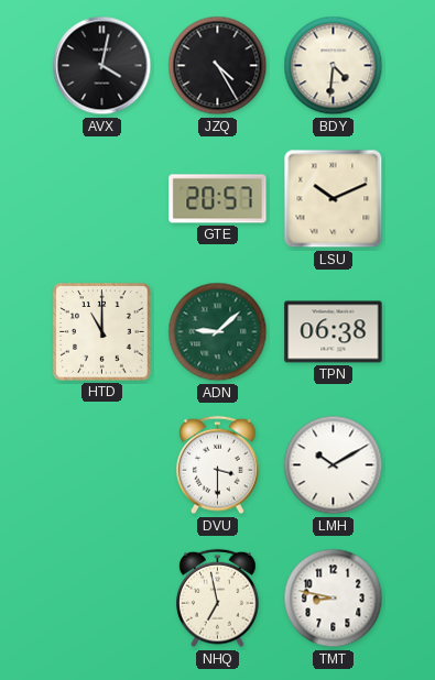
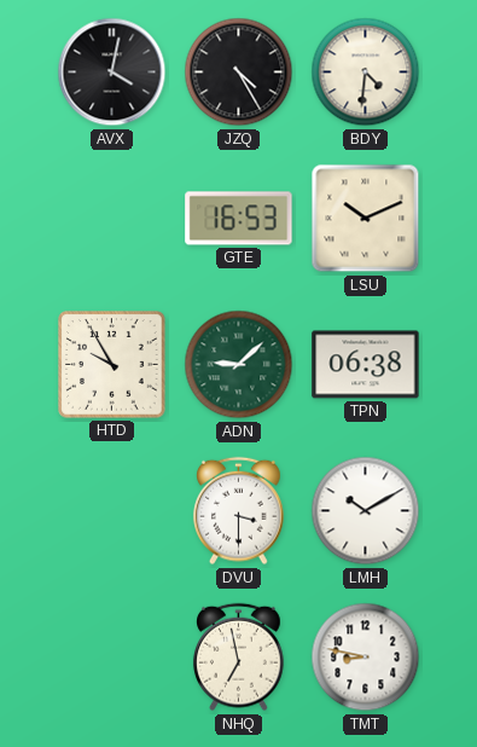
GTE: 20:57 -> 16:53 (239, 219)
HTD: 11:00 -> 9:55 (112, 365)
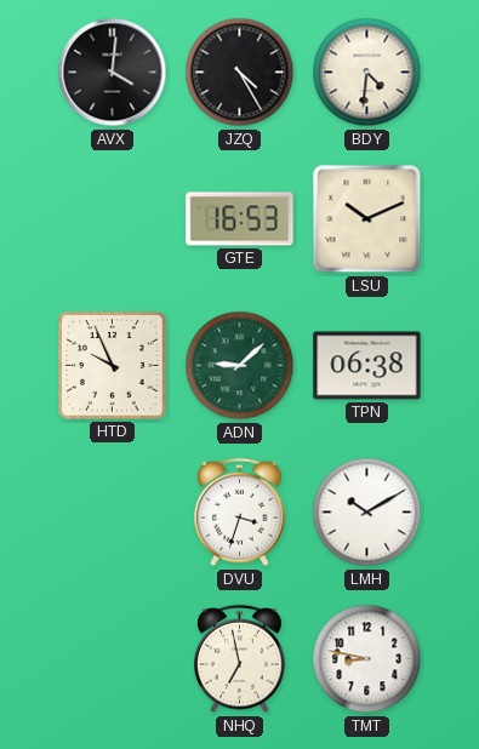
AVX: 4:02 -> 4:01 (113, 73)
HTD: 9:55 -> 9:56 (113, 366)
DVU: 3:30 -> 3:33 (240, 513)
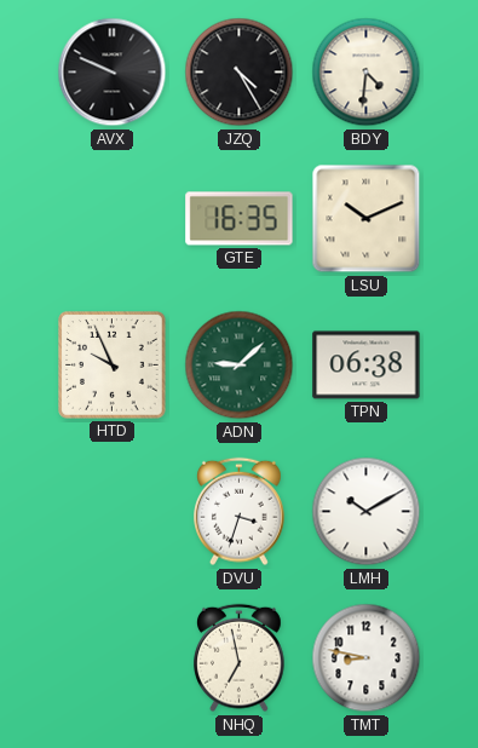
AVX: 4:01 -> 9:49 (113, 73)
GTE: 16:53 -> 16:35 (240, 219)
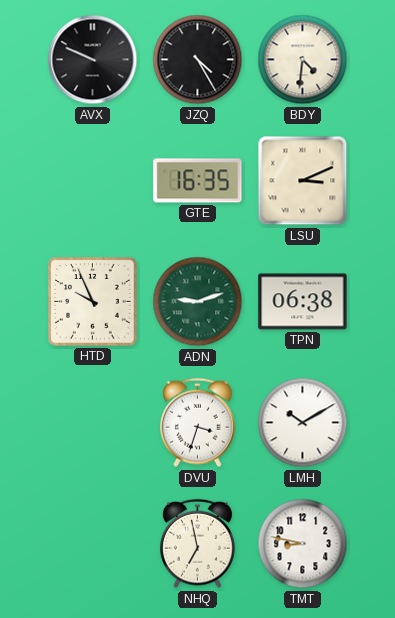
LSU: 10:11 -> 3:11 (303, 181)
ADN: 9:08 -> 9:12 (198, 302)
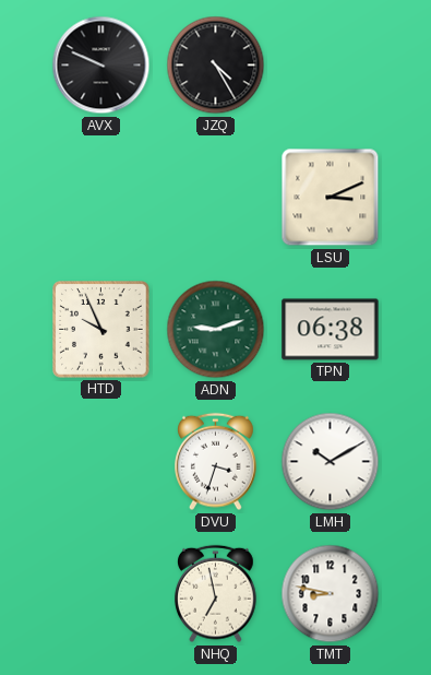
BDY: 4:31 -> none (303, 60)
GTE: 16:35 -> none (198, 181)
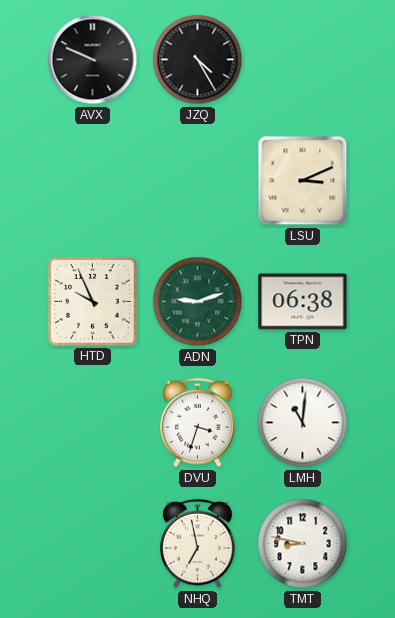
LMH: 10:10 -> 11:01 (303, 423)
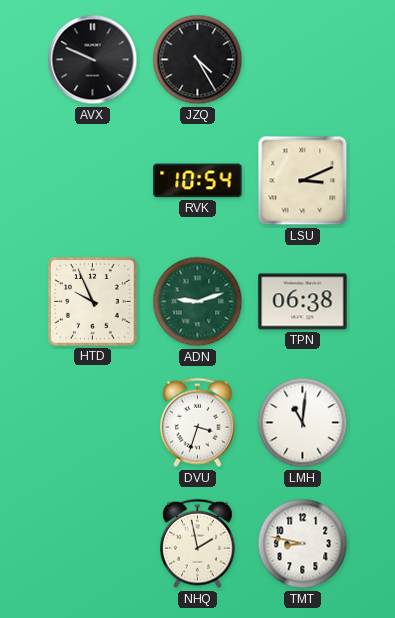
RVK: none -> 10:54 (198, 181)
NHQ: 6:58 -> 1:58 (198, 544)
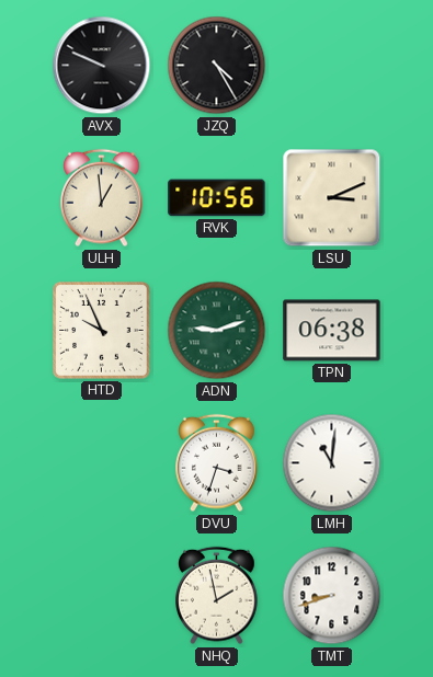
ULH: none -> 12:59 (102, 198)
RVK: 10:54 -> 10:56 (217, 198)
TMT: 8:47 -> 8:42 (332, 596)
